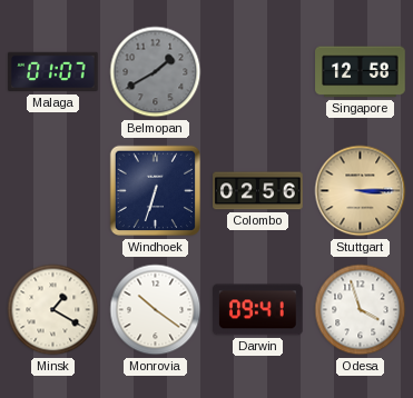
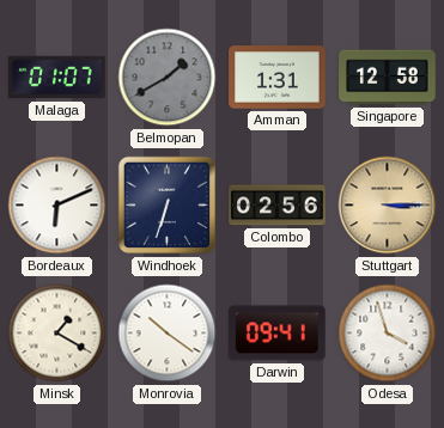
Amman: none -> 1:31 (278, 78)
Bordeaux: none -> 6:11 (57, 206)
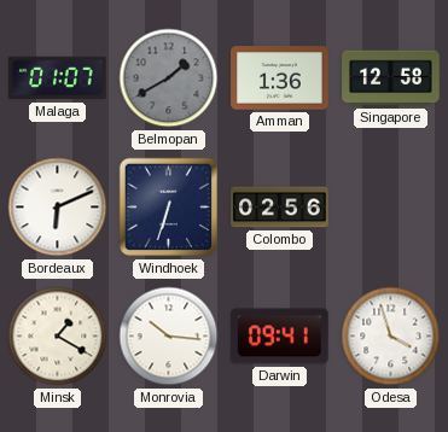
Amman: 1:31 -> 1:36 (280, 78)
Stuttgart: 3:15 -> none (388, 206)
Monrovia: 10:21 -> 10:16 (169, 337)
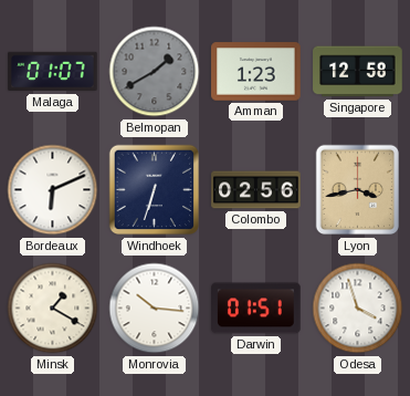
Amman: 1:36 -> 1:23 (256, 72)
Lyon: none -> 3:43 (357, 190)
Darwin: 09:41 -> 01:51 (256, 309)
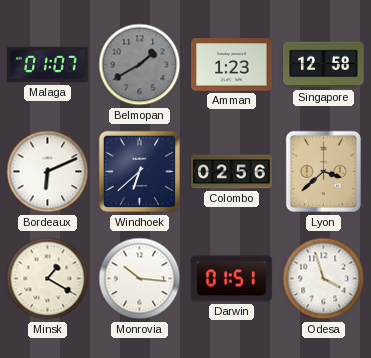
Windhoek: 6:33 -> 6:38 (140, 172)
Lyon: 3:43 -> 3:38 (323, 172)
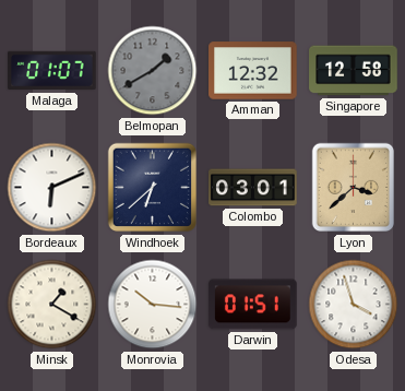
Amman: 1:23 -> 12:32 (253, 71)
Colombo: 02:56 -> 03:01 (253, 188)
